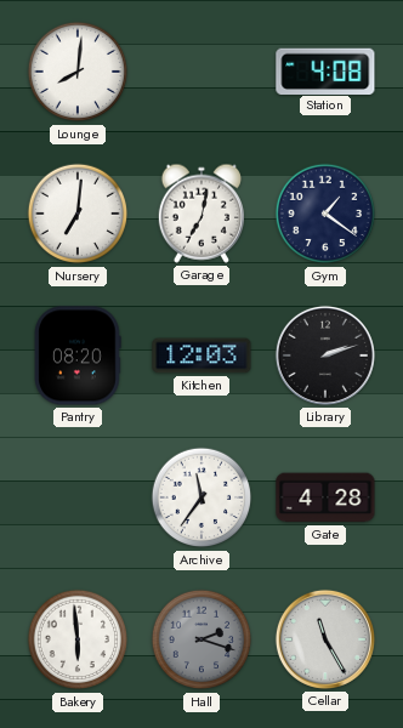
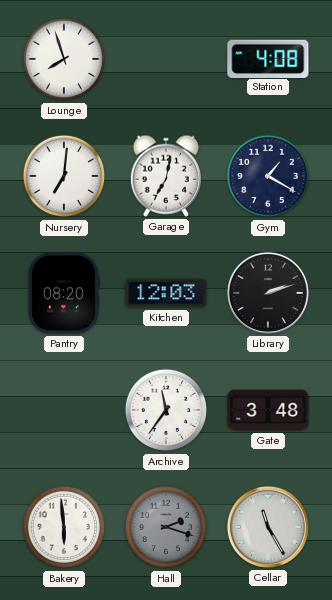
Lounge: 8:01 -> 7:57 (64, 59)
Gym: 1:21 -> 1:20 (268, 176)
Gate: 4:28 -> 3:48 (268, 410)
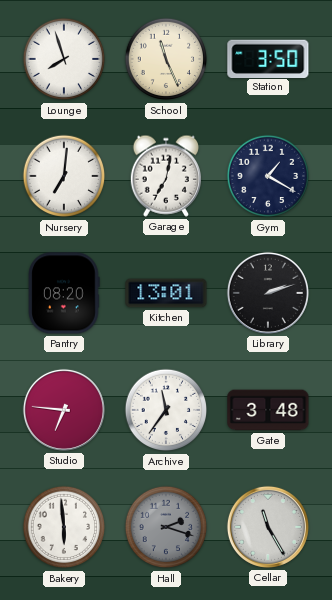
School: none -> 11:26 (166, 59)
Station: 4:08 -> 3:50 (268, 58)
Kitchen: 12:03 -> 13:01 (166, 293)
Studio: none -> 6:46 (64, 410)
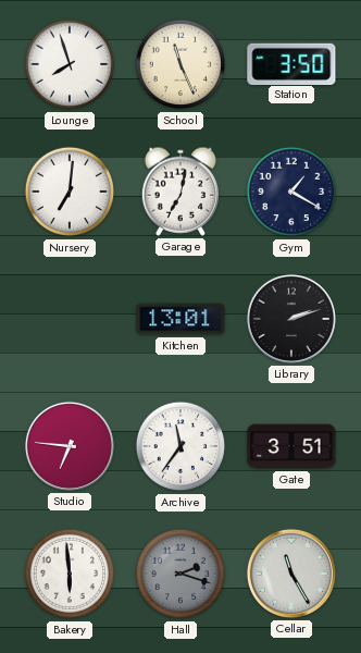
Pantry: 08:20 -> none (65, 293)
Gate: 3:48 -> 3:51 (291, 446)
